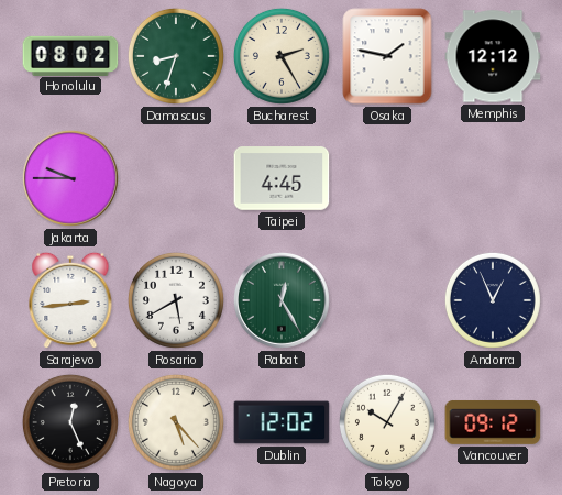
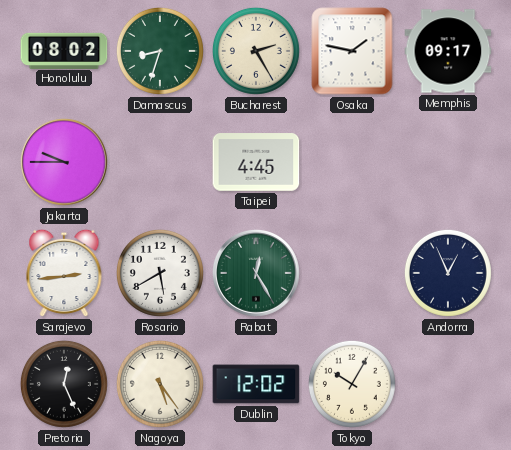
Memphis: 12:12 -> 09:17 (448, 51)
Nagoya: 5:23 -> 5:24 (160, 384)
Vancouver: 09:12 -> none (493, 422)
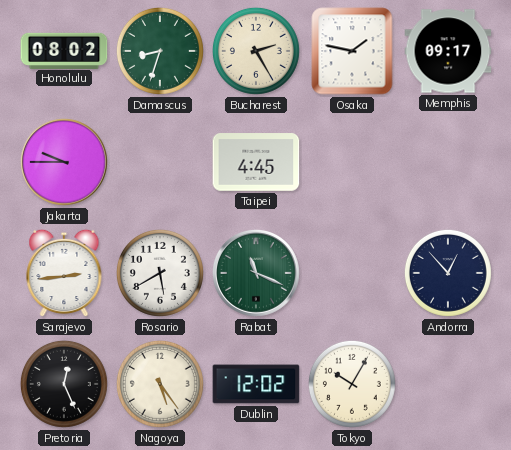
Rabat: 12:25 -> 11:19 (256, 273)
Andorra: 12:56 -> 12:53 (448, 273)
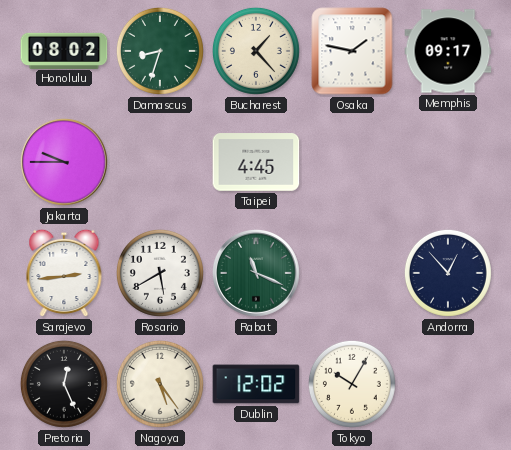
Bucharest: 2:25 -> 1:23 (256, 51)
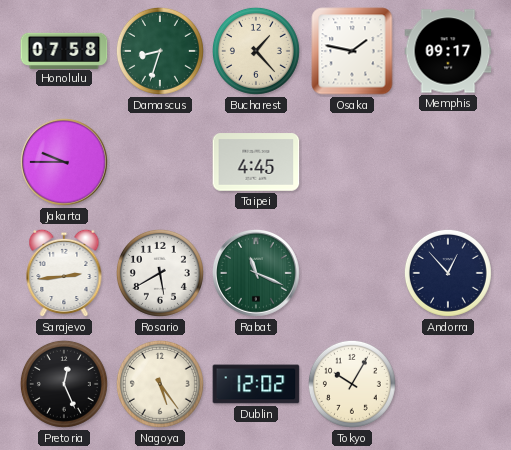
Honolulu: 08:02 -> 07:58 (64, 50)
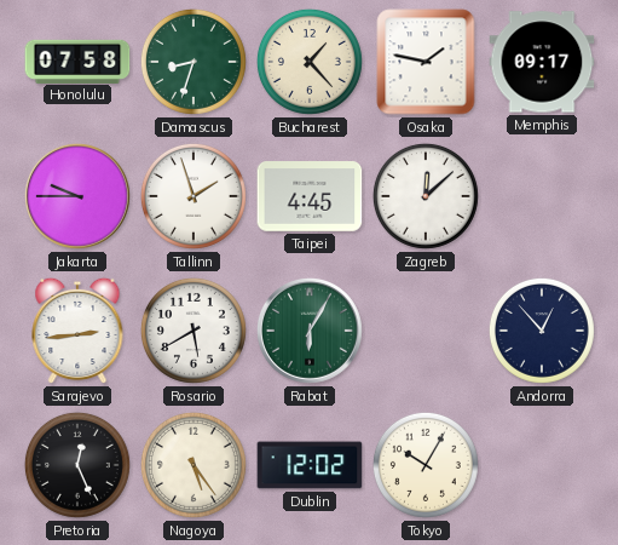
Tallinn: none -> 1:57 (194, 196)
Zagreb: none -> 12:08 (426, 196)
Rabat: 11:19 -> 6:05 (310, 331)
